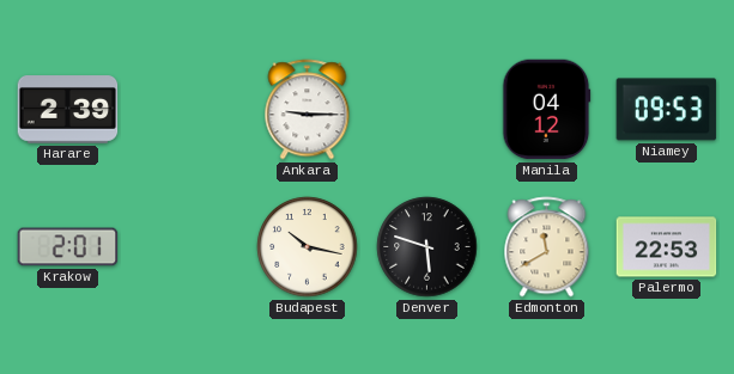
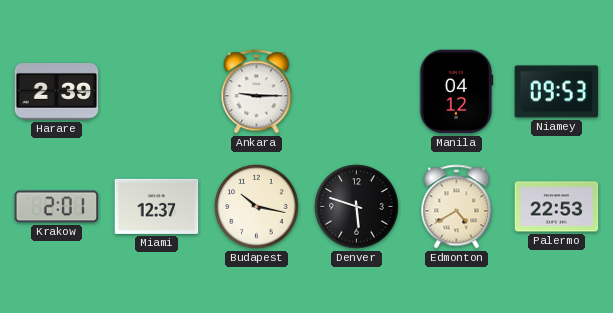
Miami: none -> 12:37 (157, 206)
Edmonton: 11:40 -> 4:40 (457, 207)
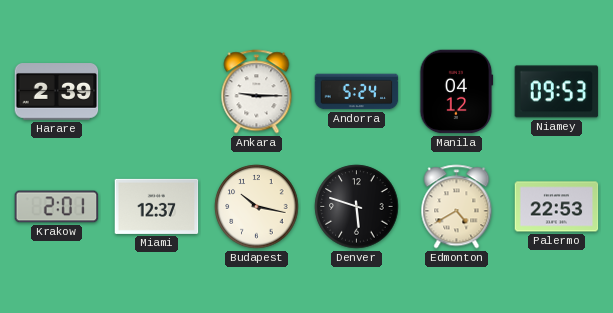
Andorra: none -> 5:24 (357, 92)
